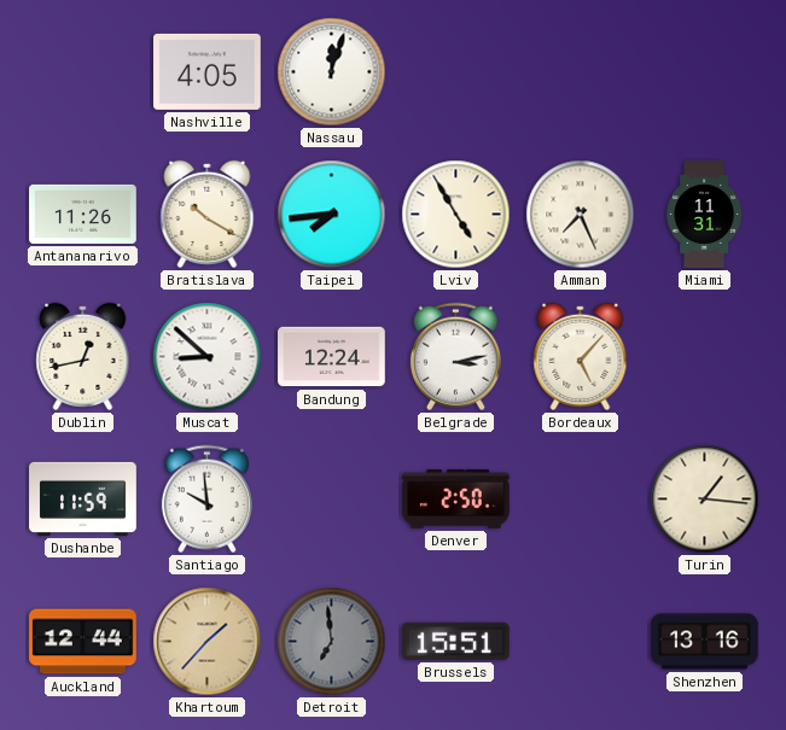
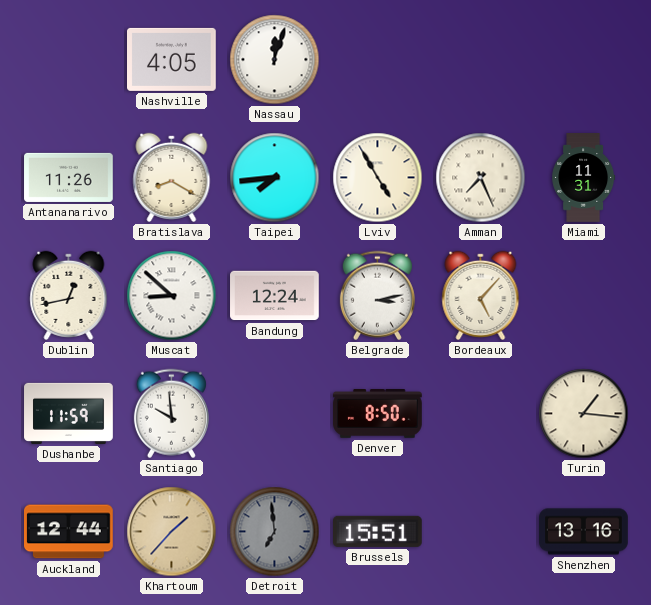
Bratislava: 10:20 -> 8:20 (172, 177)
Denver: 2:50 -> 8:50 (378, 414)
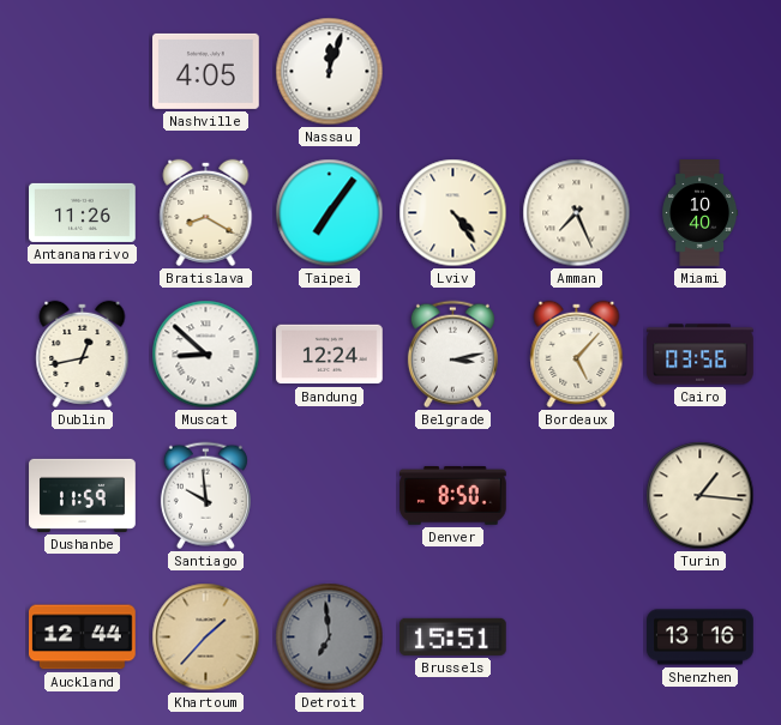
Taipei: 7:44 -> 7:06 (330, 213)
Lviv: 4:55 -> 4:24 (453, 213)
Miami: 11:31 -> 10:40 (701, 213)
Cairo: none -> 03:56 (701, 355)
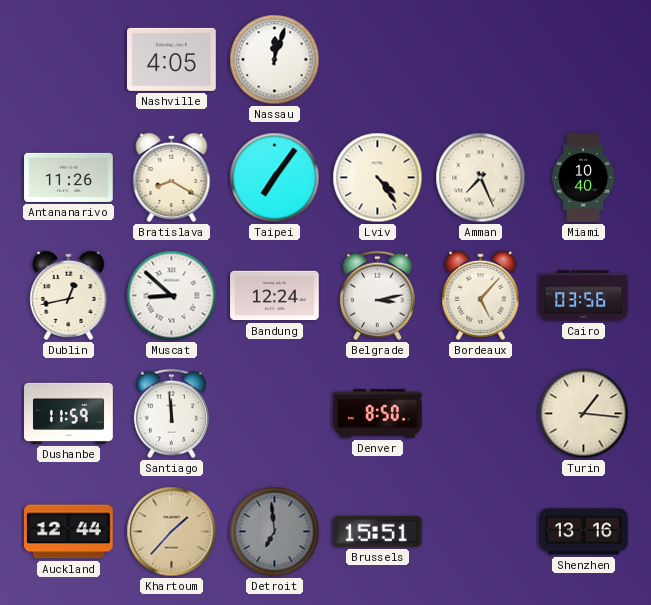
Santiago: 9:59 -> 11:59 (171, 414)
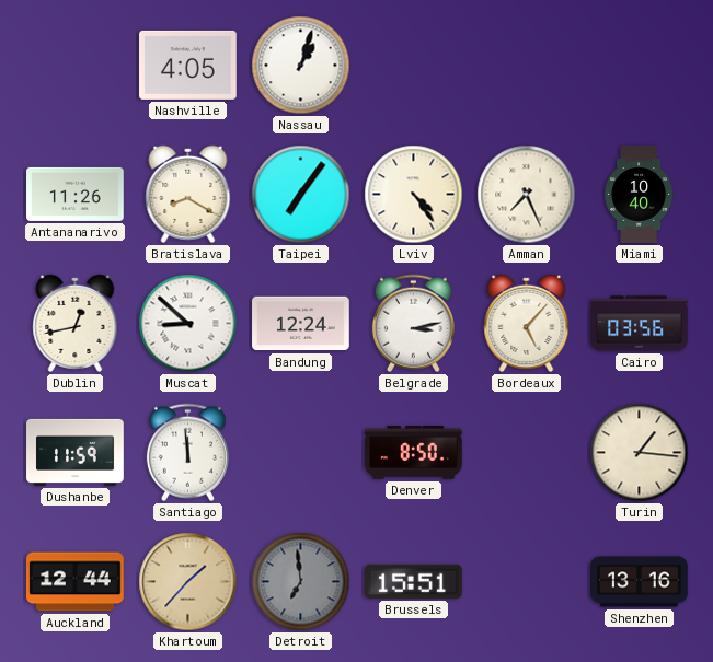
Nassau: 12:03 -> 1:03 (301, 66)
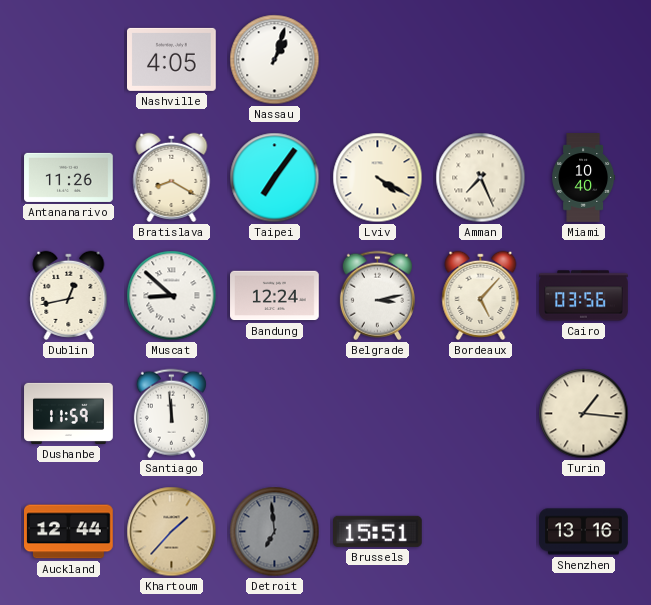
Lviv: 4:24 -> 4:20 (378, 178)
Denver: 8:50 -> none (414, 453)
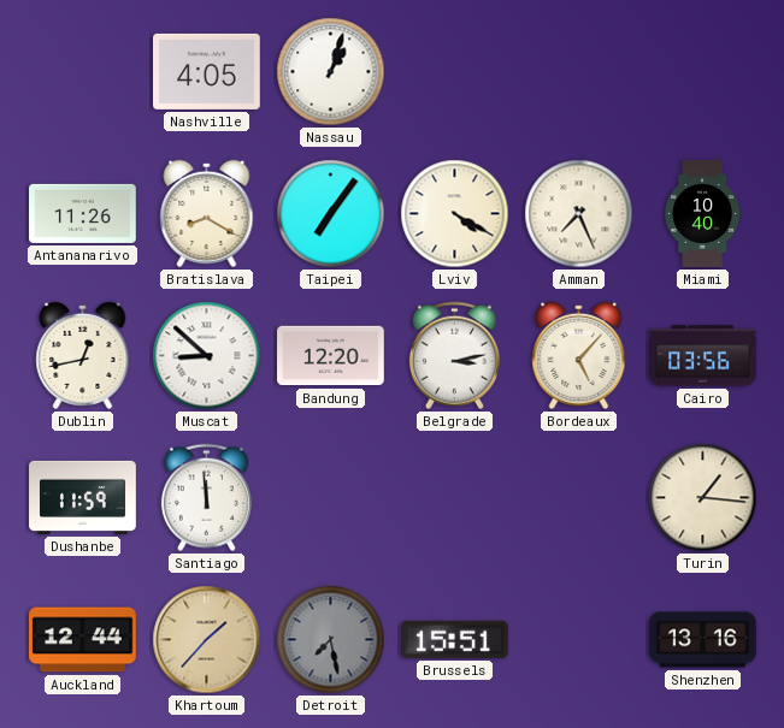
Bandung: 12:24 -> 12:20 (331, 356)
Detroit: 6:59 -> 7:28 (331, 640)
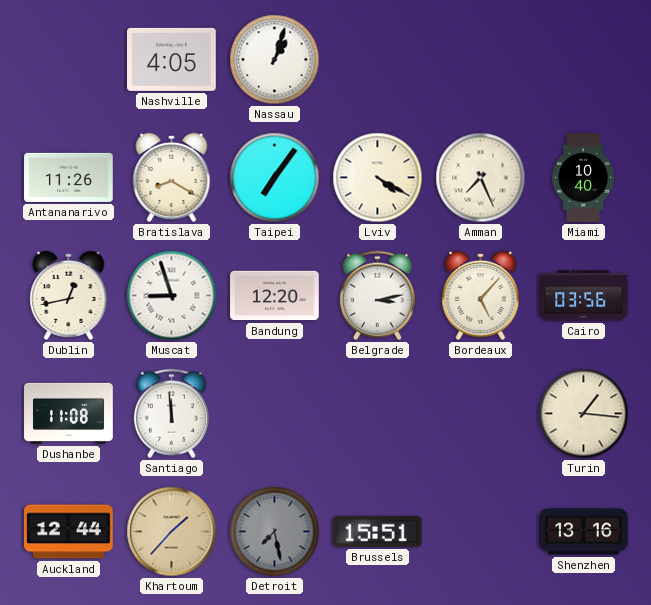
Muscat: 8:52 -> 8:57 (172, 296)
Dushanbe: 11:59 -> 11:08 (69, 413)
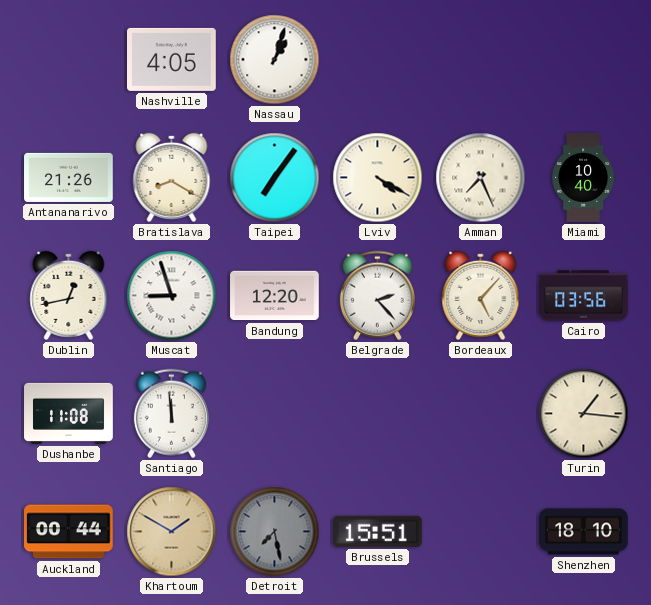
Antananarivo: 11:26 -> 21:26 (69, 177)
Belgrade: 3:13 -> 2:23 (377, 296)
Auckland: 12:44 -> 00:44 (69, 532)
Khartoum: 1:37 -> 1:50 (172, 532)
Shenzhen: 13:16 -> 18:10 (584, 532)
